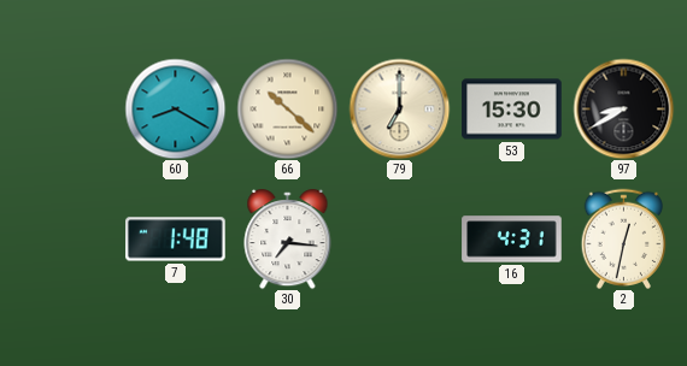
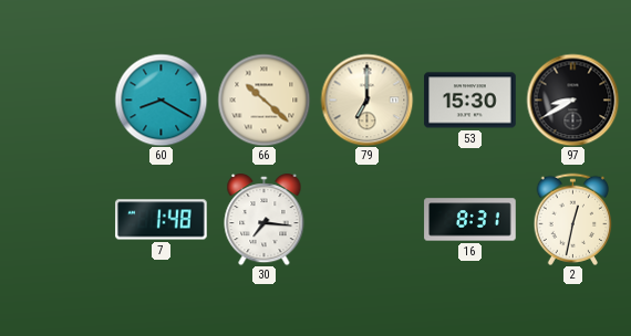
16: 4:31 -> 8:31 (470, 220)
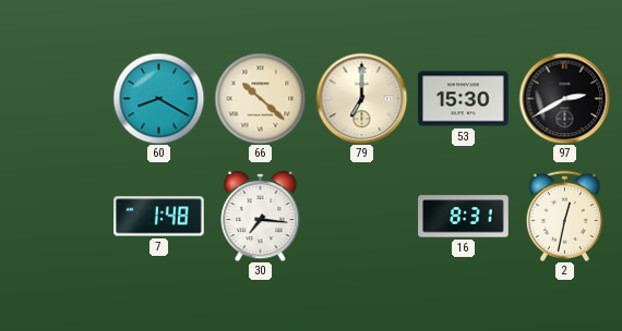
97: 8:40 -> 2:40 (564, 98)
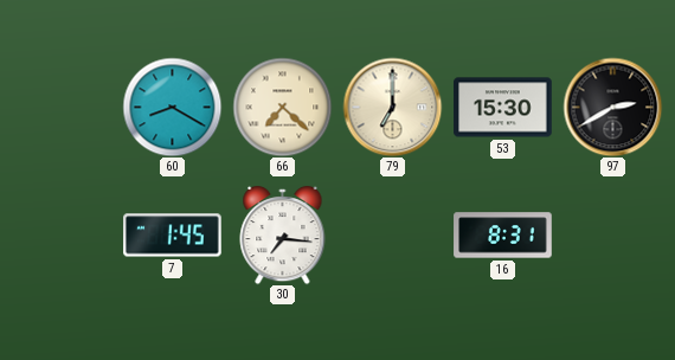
66: 10:22 -> 7:22 (282, 107)
7: 1:48 -> 1:45 (173, 236)
2: 12:32 -> none (565, 216)
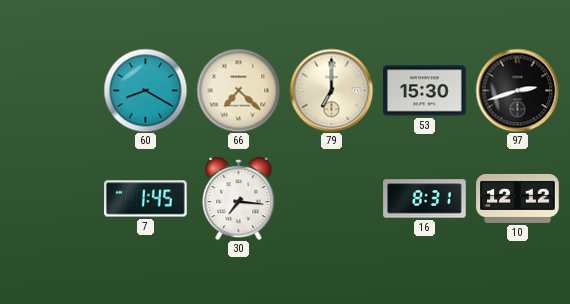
97: 2:40 -> 2:42 (517, 90)
10: none -> 12:12 (518, 198)
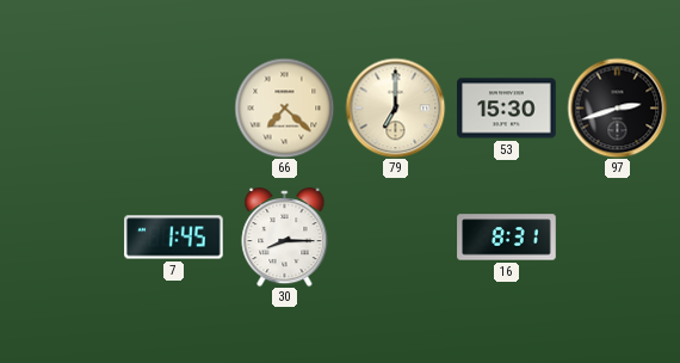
60: 8:20 -> none (145, 90)
30: 7:16 -> 8:15 (285, 238)
10: 12:12 -> none (518, 198)
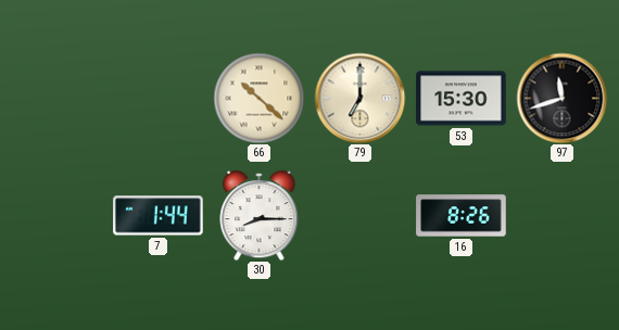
66: 7:22 -> 10:22 (258, 98)
97: 2:42 -> 11:42 (561, 98)
7: 1:45 -> 1:44 (159, 216)
16: 8:31 -> 8:26 (462, 216)
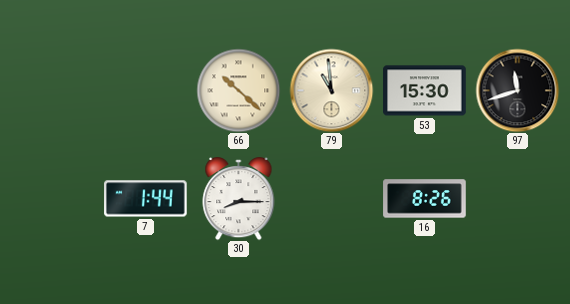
79: 7:00 -> 10:59 (331, 90)
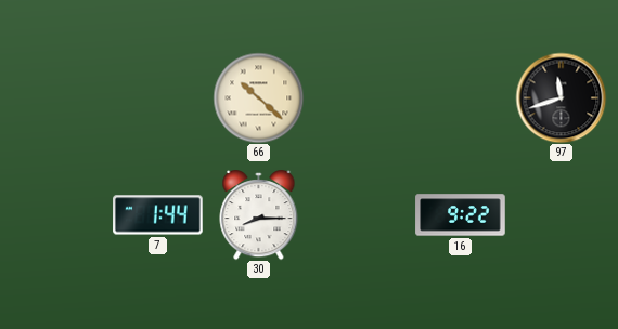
79: 10:59 -> none (331, 90)
53: 15:30 -> none (425, 91)
16: 8:26 -> 9:22 (461, 215)
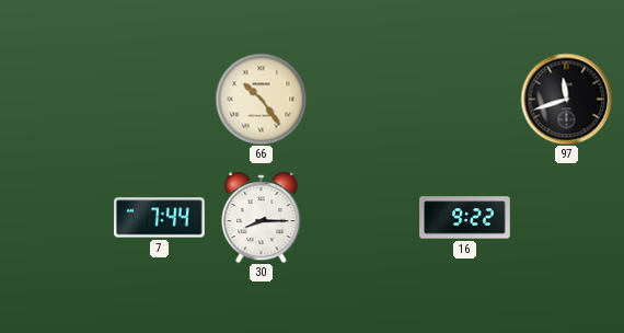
66: 10:22 -> 10:24 (261, 99)
7: 1:44 -> 7:44 (160, 218)
